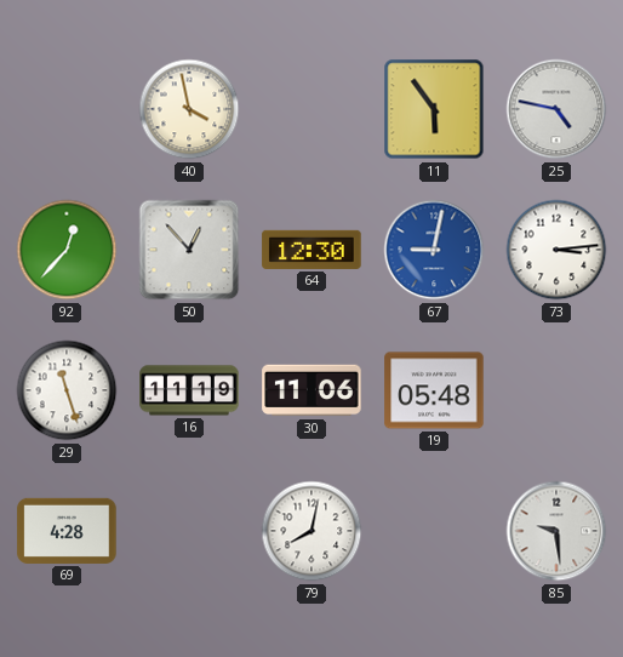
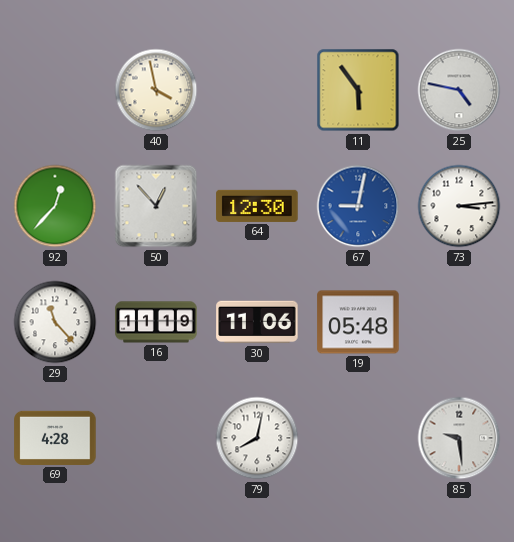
29: 11:27 -> 11:23 (55, 322)
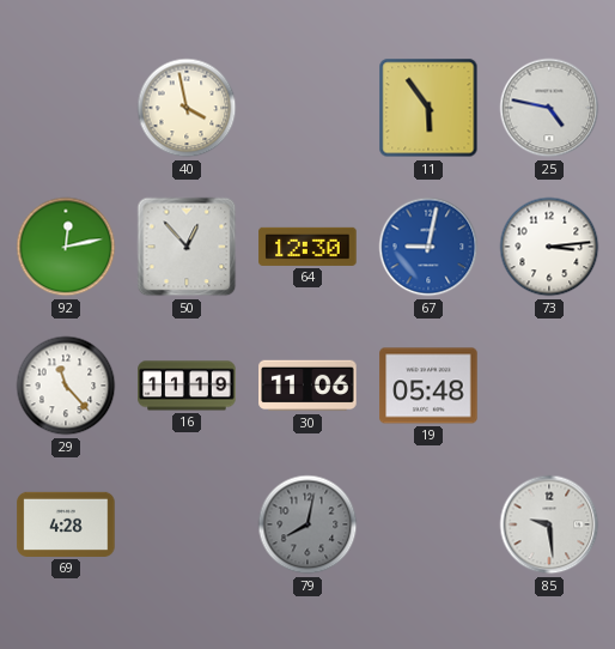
92: 12:37 -> 12:13 (66, 247)
79 dial: white -> grey (307, 524)
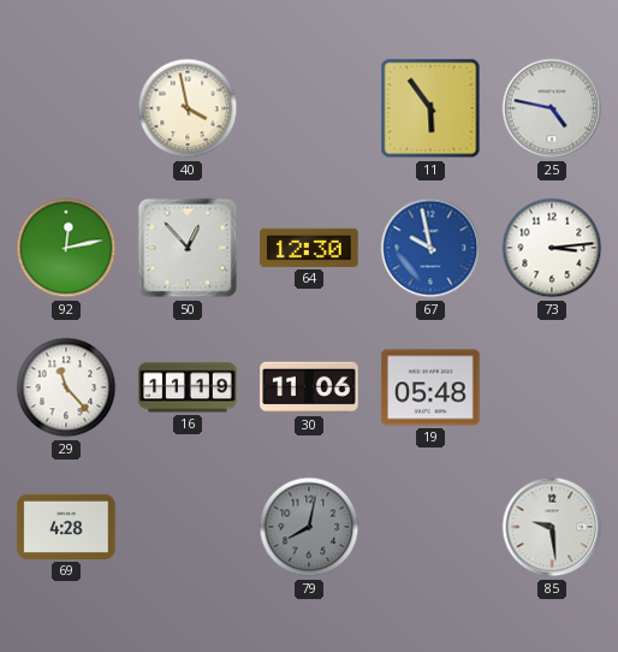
67: 9:02 -> 9:58 (430, 248)
